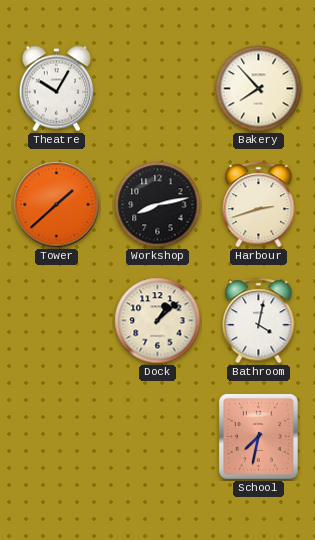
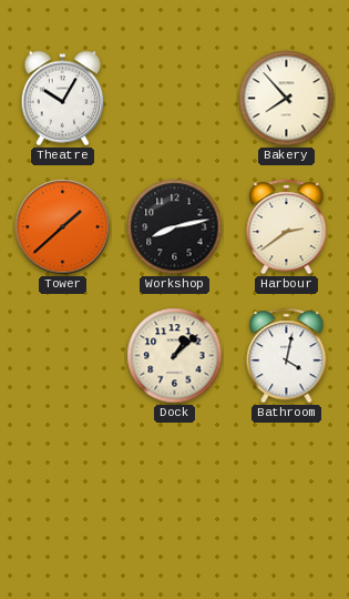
Harbour: 2:42 -> 2:39 (287, 227)
School: 7:32 -> none (258, 436)
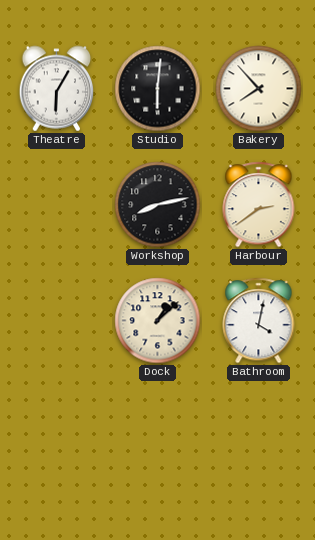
Theatre: 10:05 -> 6:05 (57, 89)
Studio: none -> 6:01 (158, 89)
Tower: 1:38 -> none (63, 227)
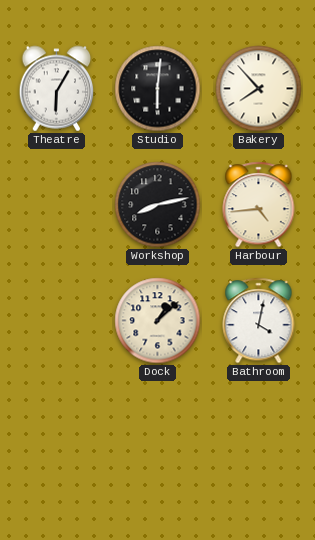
Harbour: 2:39 -> 4:44 (259, 205)
